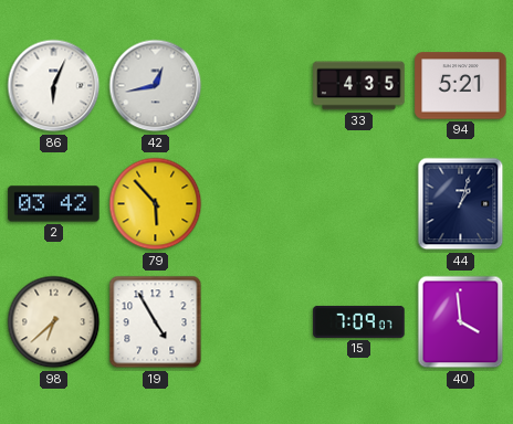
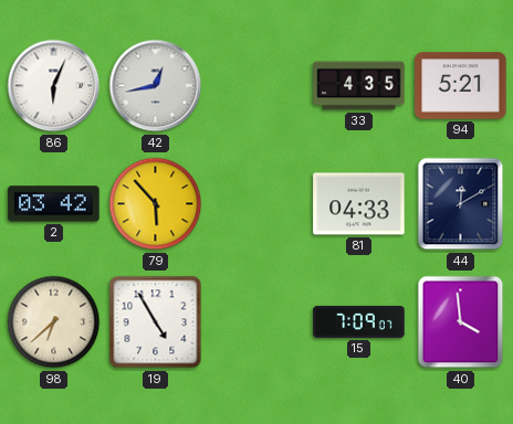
81: none -> 04:33 (359, 204)
44: 1:03 -> 12:10 (461, 204)
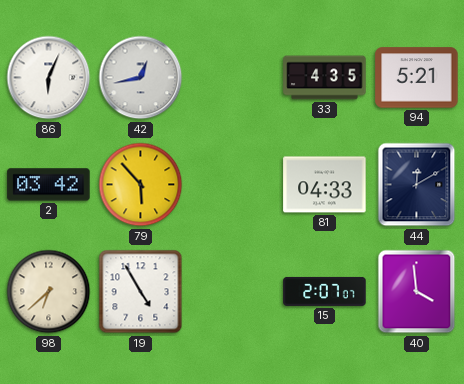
15: 7:09 -> 2:07 (325, 291)
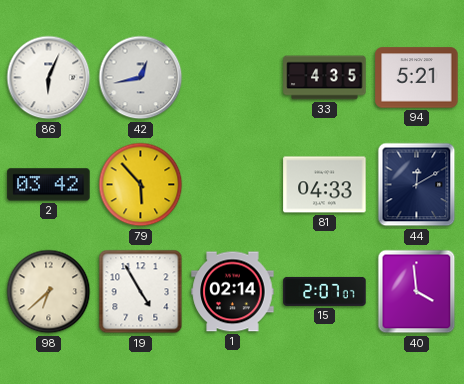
1: none -> 02:14 (233, 292)
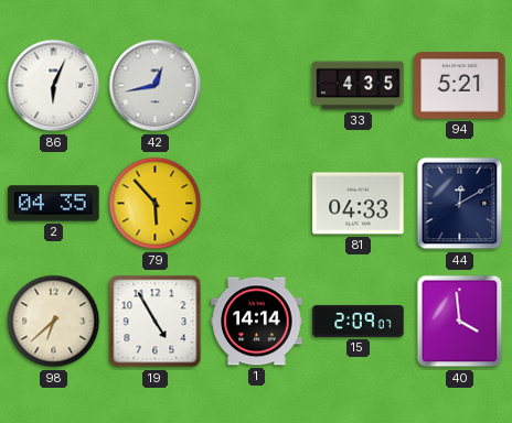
2: 03:42 -> 04:35 (54, 204)
1: 02:14 -> 14:14 (257, 322)
15: 2:07 -> 2:09 (359, 321)
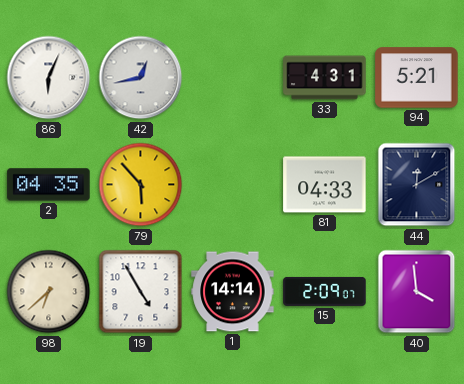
33: 4:35 -> 4:31 (325, 78)
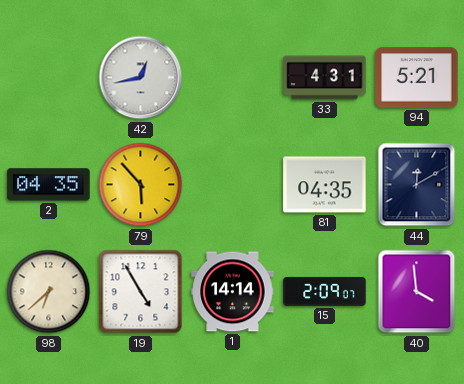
86: 6:04 -> none (49, 78)
81: 04:33 -> 04:35 (325, 185)
